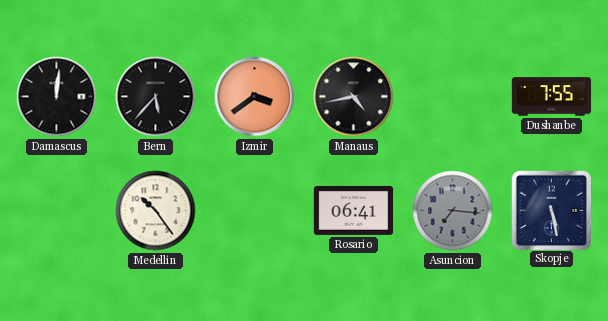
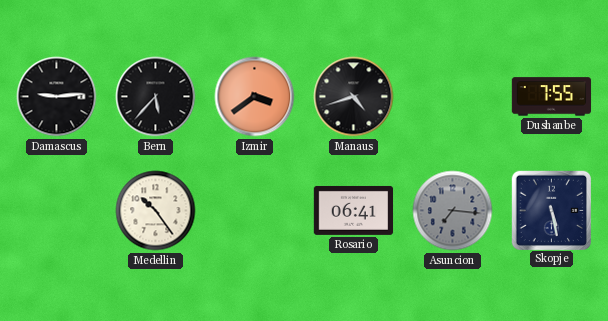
Damascus: 12:01 -> 9:14 (57, 97)
Manaus: 4:43 -> 4:42 (354, 97)
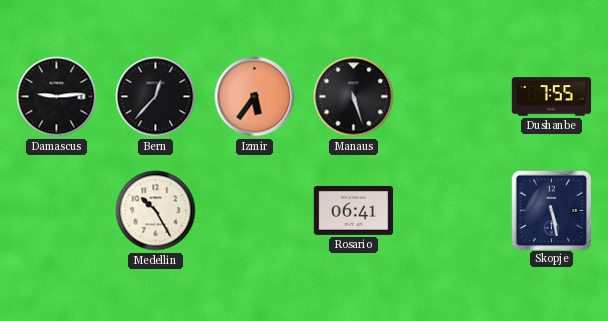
Bern: 5:37 -> 12:37 (156, 97)
Izmir: 3:39 -> 5:36 (255, 97)
Manaus: 4:42 -> 5:27 (354, 97)
Medellin: 10:24 -> 10:25 (156, 211)
Asuncion: 7:16 -> none (453, 211)
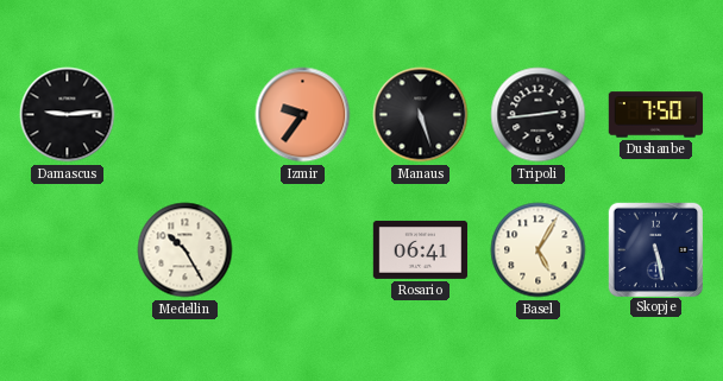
Bern: 12:37 -> none (156, 97)
Izmir: 5:36 -> 9:36 (303, 115)
Tripoli: none -> 2:44 (539, 115)
Dushanbe: 7:55 -> 7:50 (656, 115)
Basel: none -> 5:05 (539, 250)
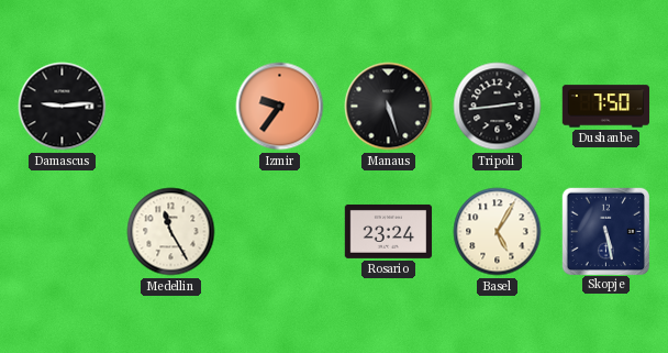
Medellin: 10:25 -> 11:25 (171, 232)
Rosario: 06:41 -> 23:24 (389, 231)
